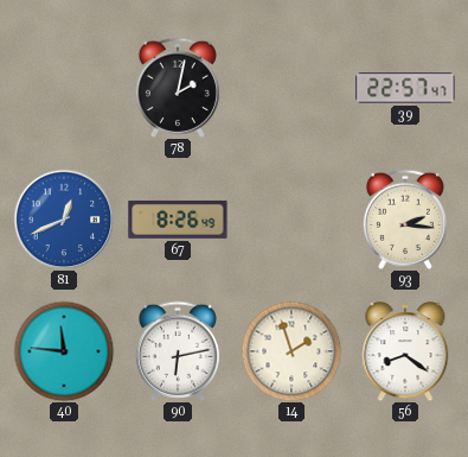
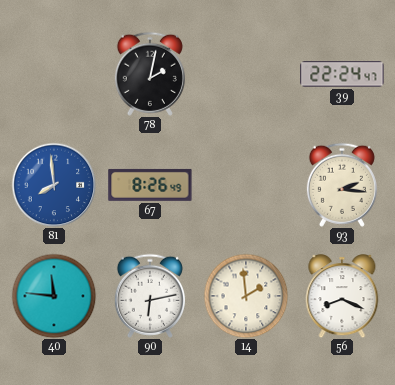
39: 22:57 -> 22:24 (342, 74)
81: 12:41 -> 7:59 (54, 185)
14: 1:57 -> 1:59 (246, 296)
56: 8:21 -> 8:19 (342, 296)
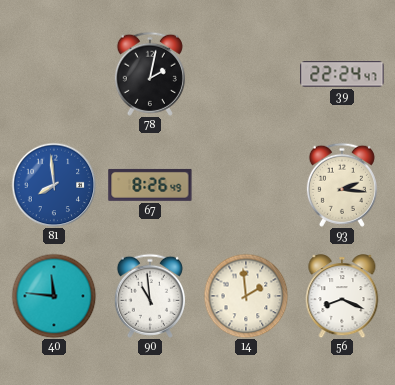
90: 6:13 -> 10:59 (150, 296)
